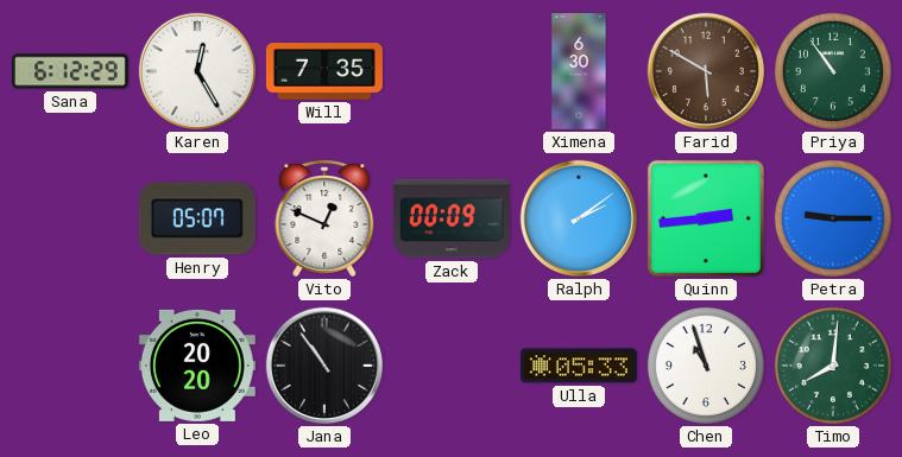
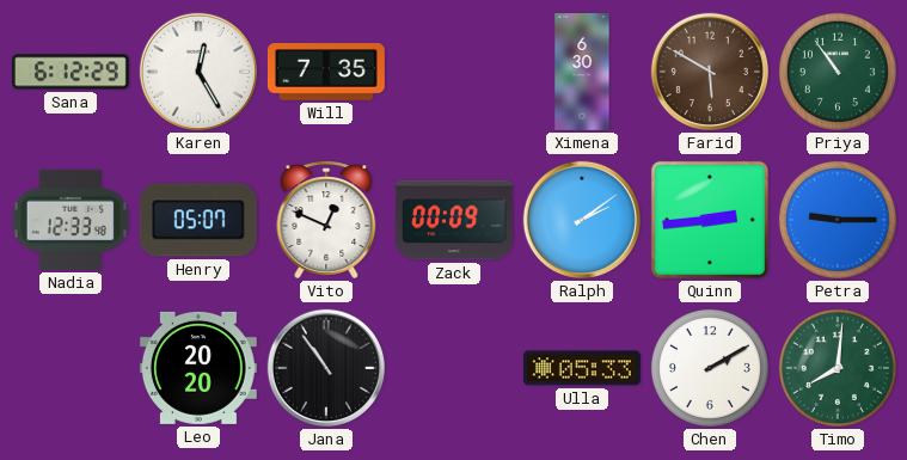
Nadia: none -> 12:33 (71, 220)
Chen: 10:57 -> 2:10 (710, 368)
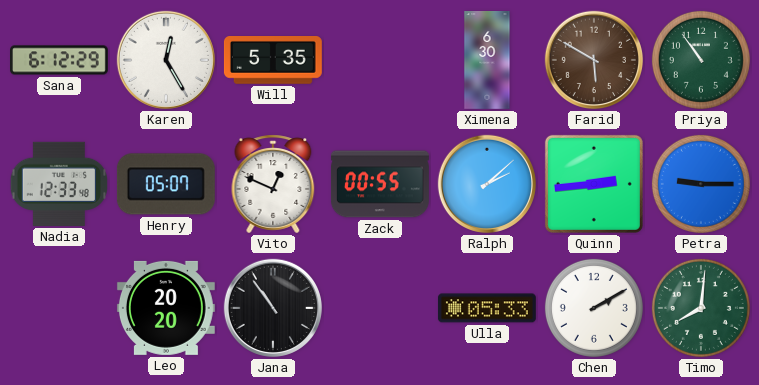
Will: 7:35 -> 5:35 (273, 61)
Zack: 00:09 -> 00:55 (380, 184)
Ralph: 2:09 -> 2:08 (487, 184)
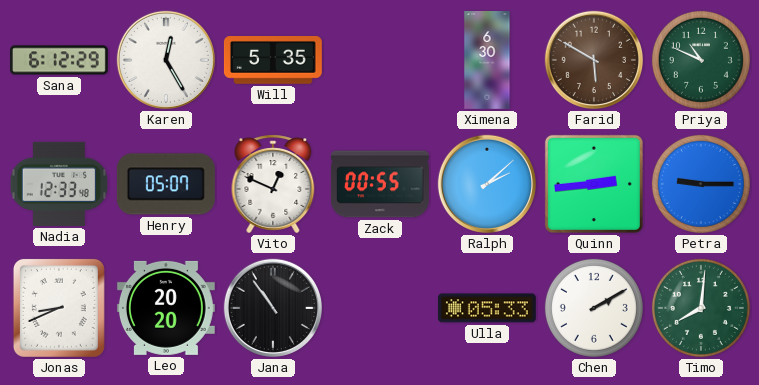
Priya: 10:54 -> 10:49 (701, 60)
Jonas: none -> 8:41 (59, 308)
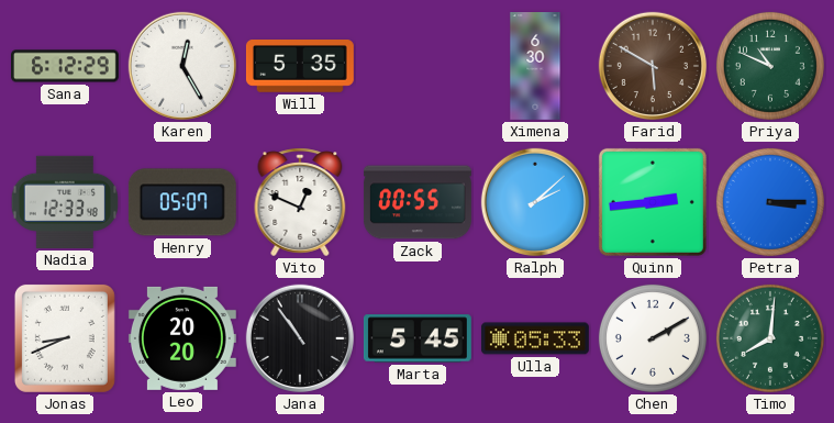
Petra: 9:15 -> 3:15 (770, 202)
Marta: none -> 5:45 (418, 338)
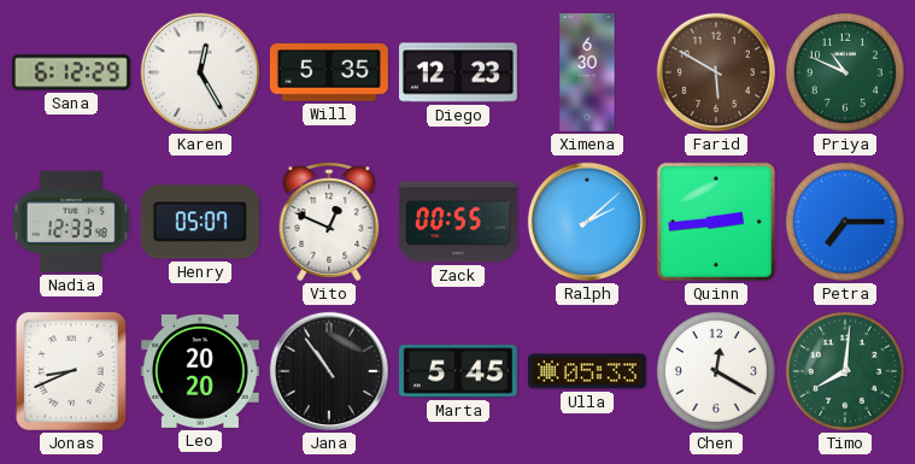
Diego: none -> 12:23 (458, 72)
Petra: 3:15 -> 7:15 (845, 222)
Chen: 2:10 -> 12:20 (716, 371)
